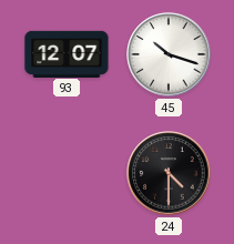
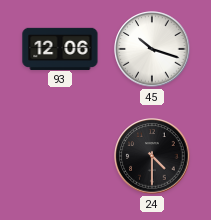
93: 12:07 -> 12:06 (60, 48)
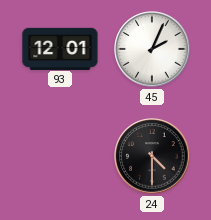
93: 12:06 -> 12:01 (60, 48)
45: 10:18 -> 2:04 (152, 49)
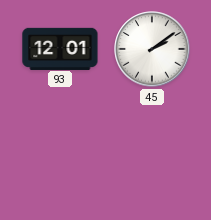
45: 2:04 -> 2:09 (152, 49)
24: 4:30 -> none (152, 156)
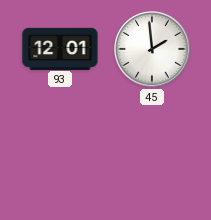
45: 2:09 -> 1:59 (152, 49)
